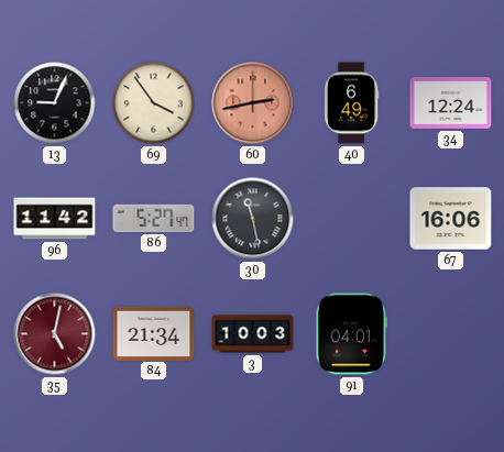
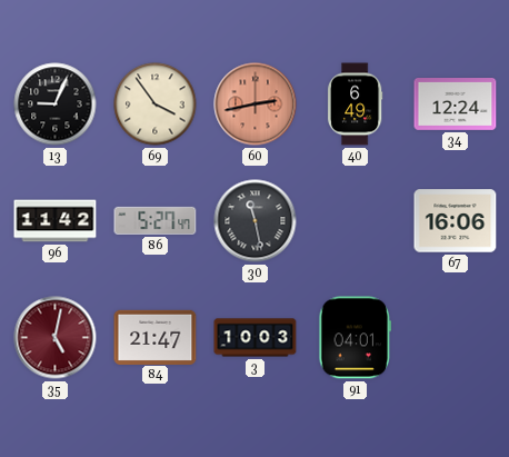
84: 21:34 -> 21:47 (156, 337)
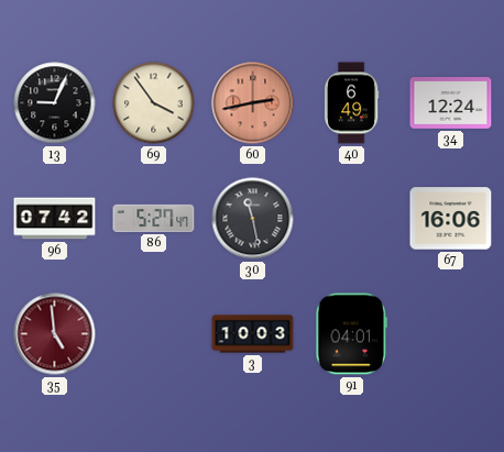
96: 11:42 -> 07:42 (55, 219)
35: 5:02 -> 4:59 (55, 334)
84: 21:47 -> none (156, 337)
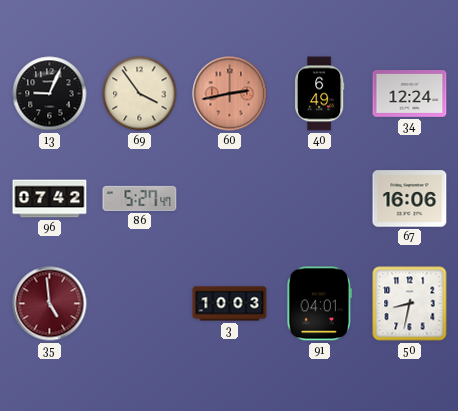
30: 11:28 -> none (253, 219)
50: none -> 8:32 (410, 304)
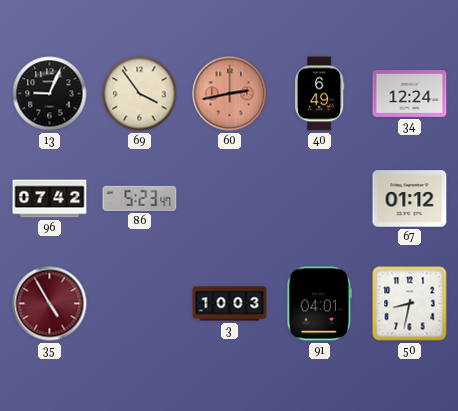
86: 5:27 -> 5:23 (140, 198)
67: 16:06 -> 01:12 (410, 199)
35: 4:59 -> 4:55 (50, 304)
